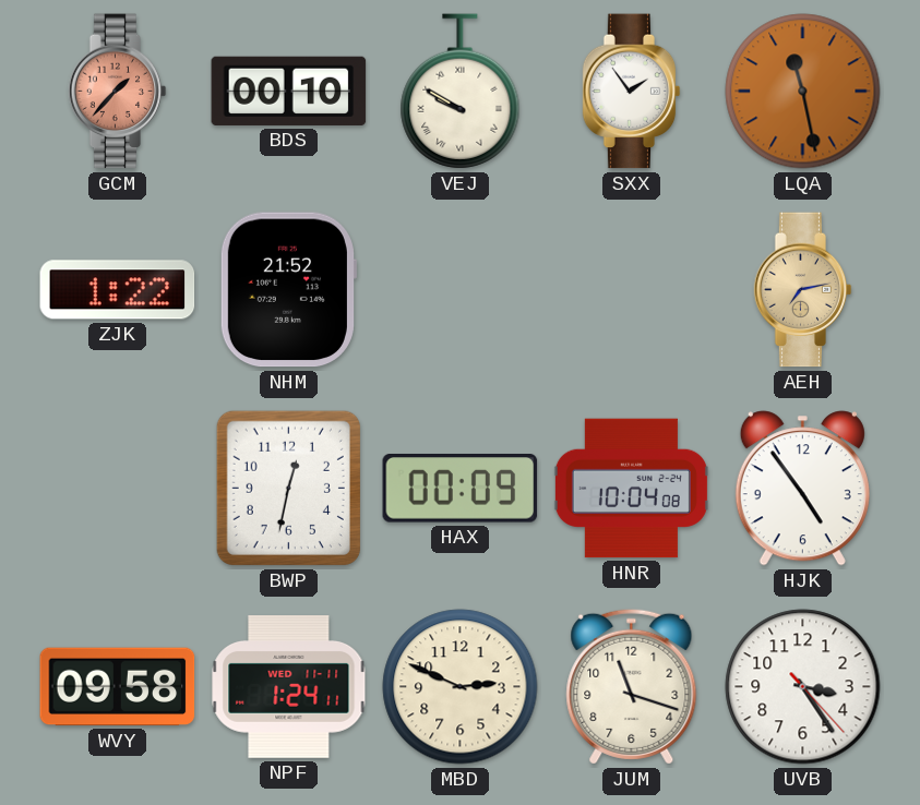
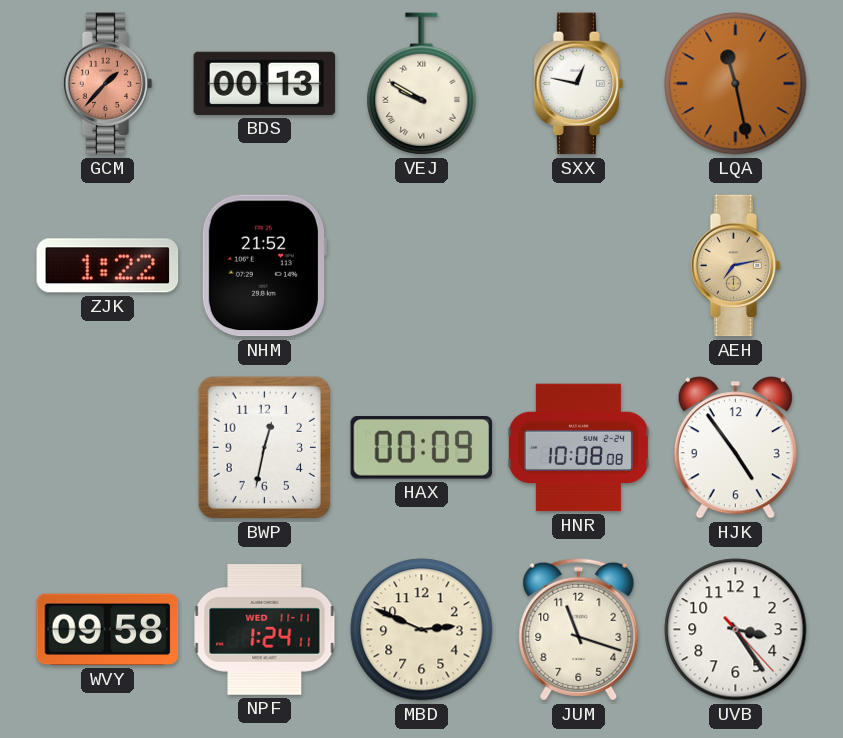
BDS: 00:10 -> 00:13 (265, 83)
SXX: 1:54 -> 12:47 (579, 84)
HNR: 10:04 -> 10:08 (578, 448)
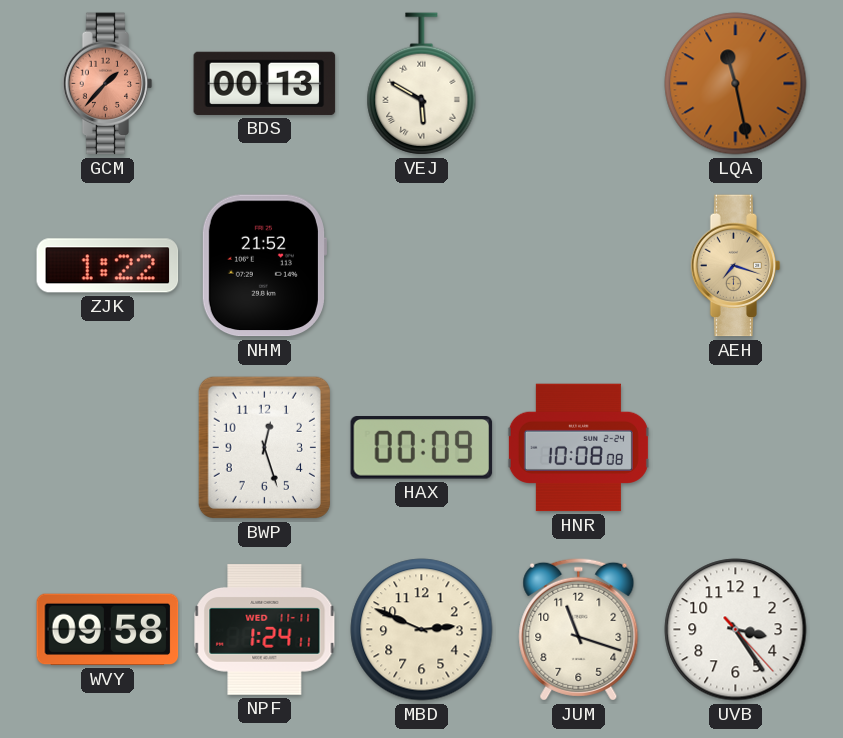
VEJ: 9:50 -> 5:50 (422, 84)
SXX: 12:47 -> none (579, 84)
AEH: 7:13 -> 7:18 (736, 266)
BWP: 12:32 -> 12:27 (264, 447)
HJK: 4:54 -> none (735, 448)
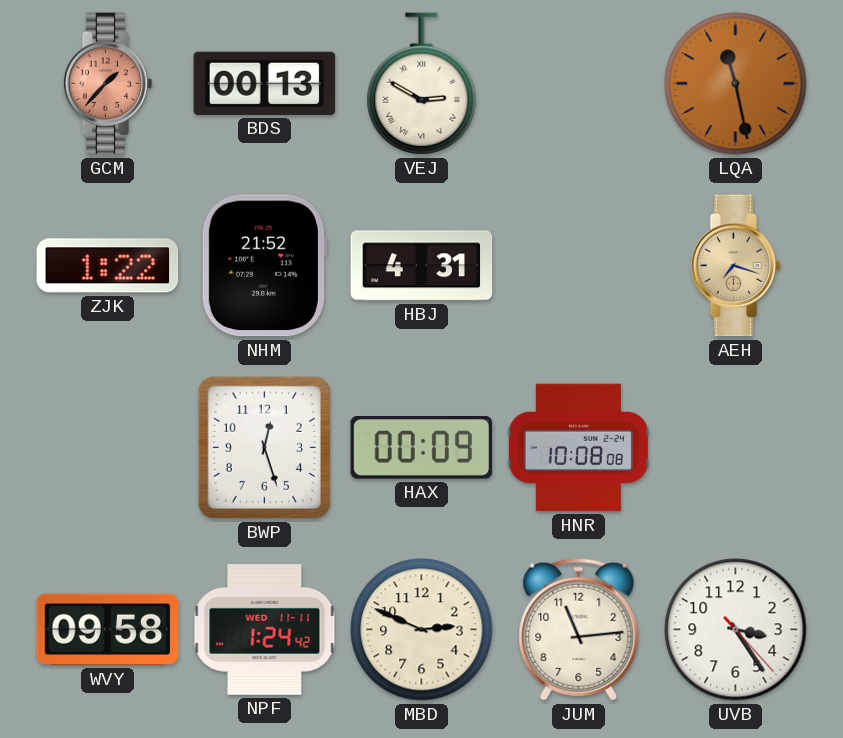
VEJ: 5:50 -> 2:50 (422, 84)
HBJ: none -> 4:31 (422, 266)
NPF: 1:24:11 -> 1:24:42 (265, 630)
JUM: 11:18 -> 11:14 (579, 629)
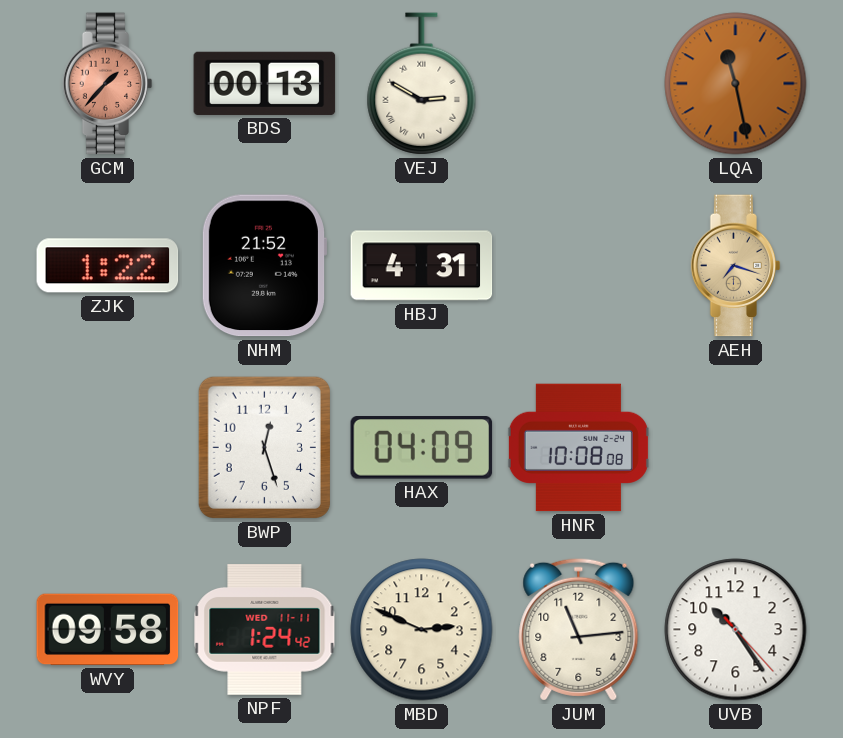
HAX: 00:09 -> 04:09 (422, 448)
UVB: 3:24 -> 10:24 (736, 630)
